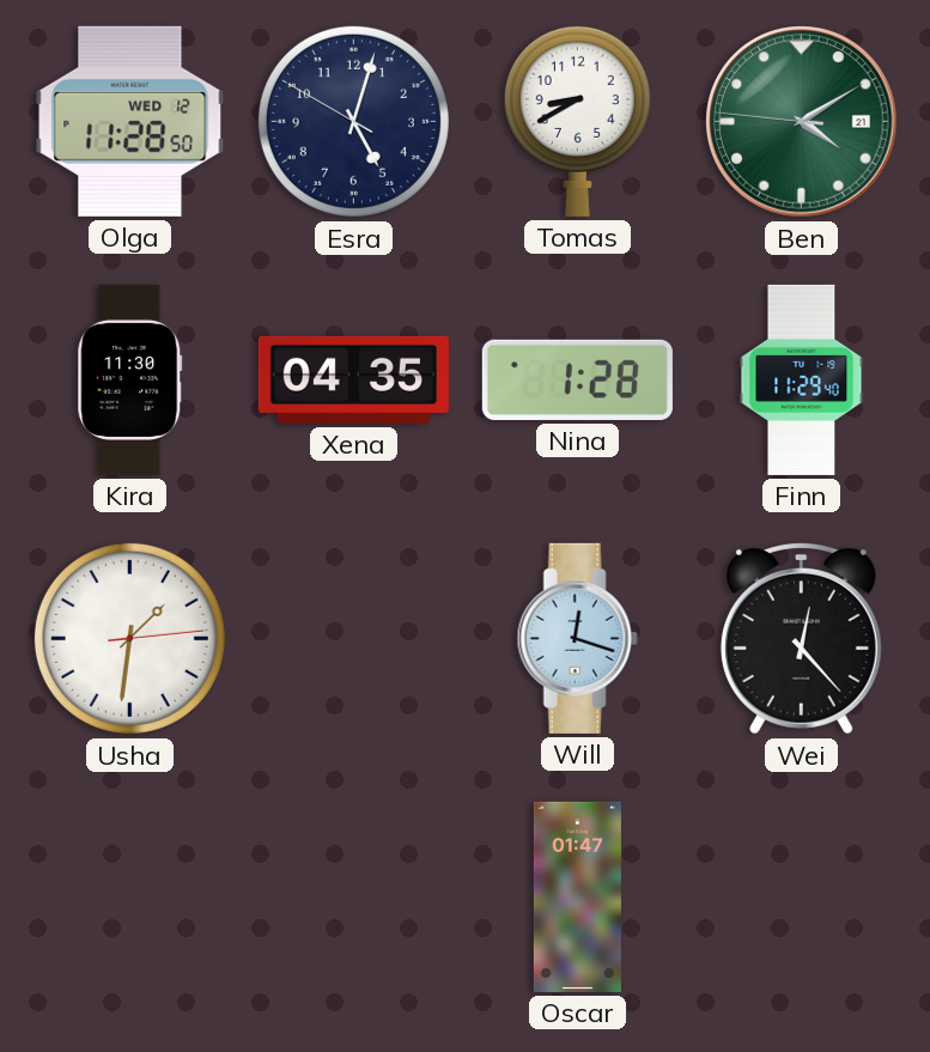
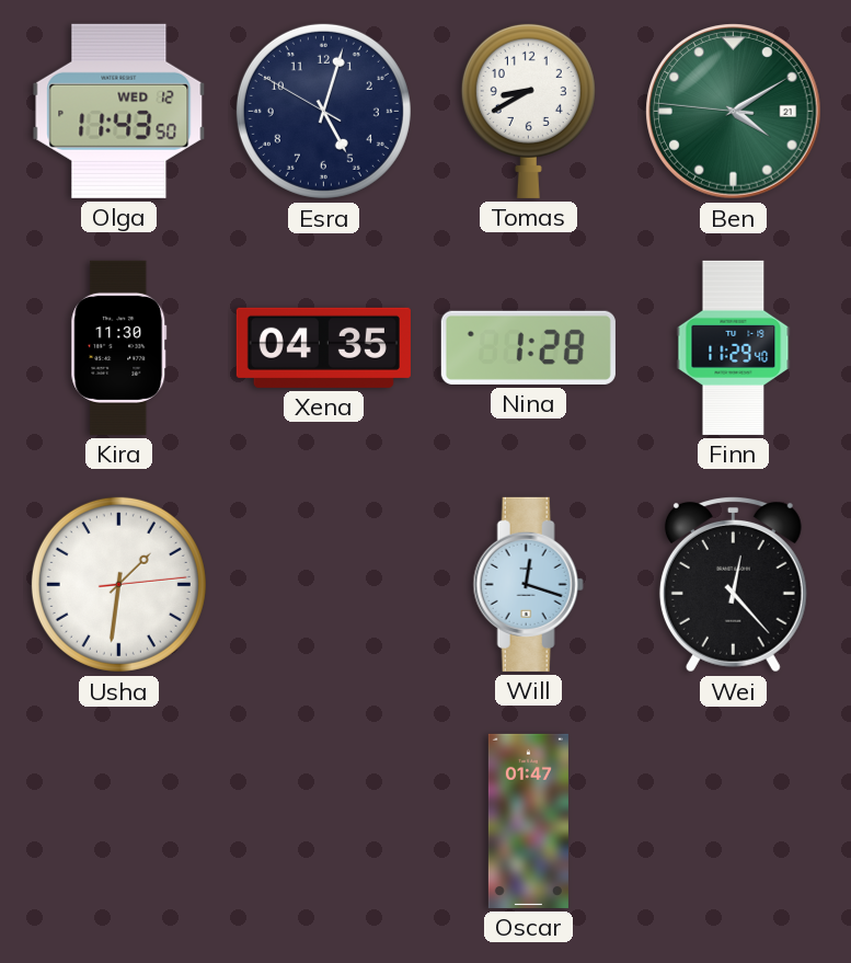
Olga: 11:28 -> 11:43 (119, 111)
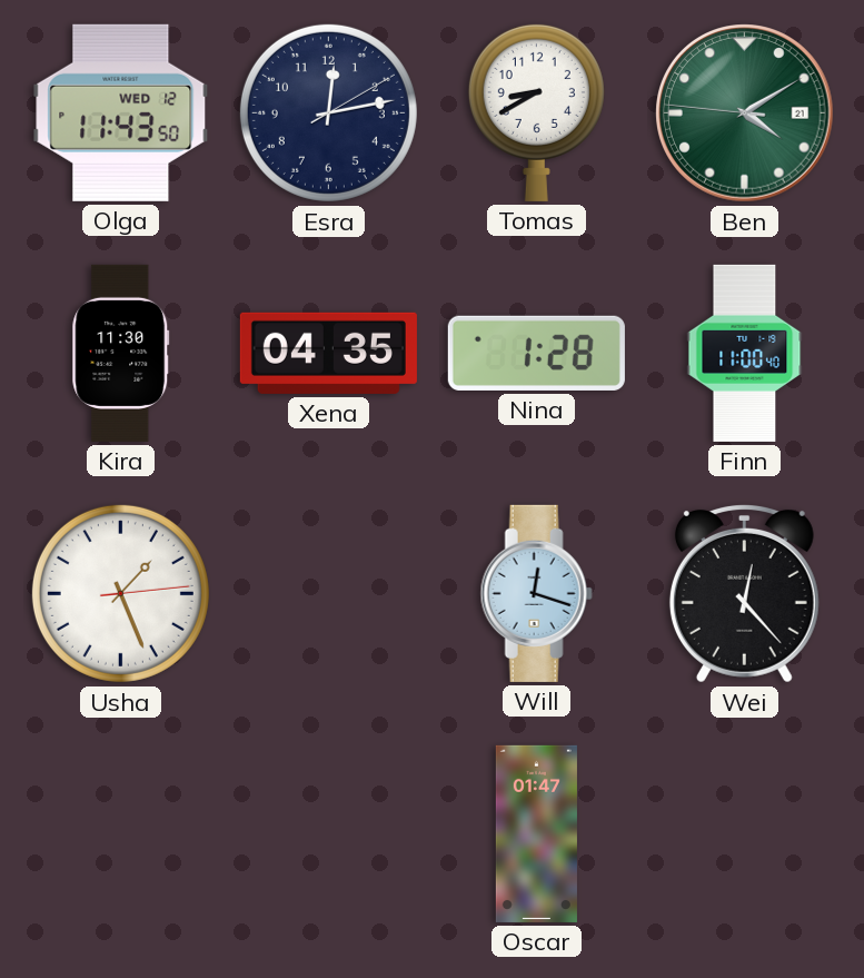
Esra: 5:02 -> 12:13 (328, 112)
Finn: 11:29 -> 11:00 (745, 353)
Usha: 1:31 -> 1:26 (120, 593)
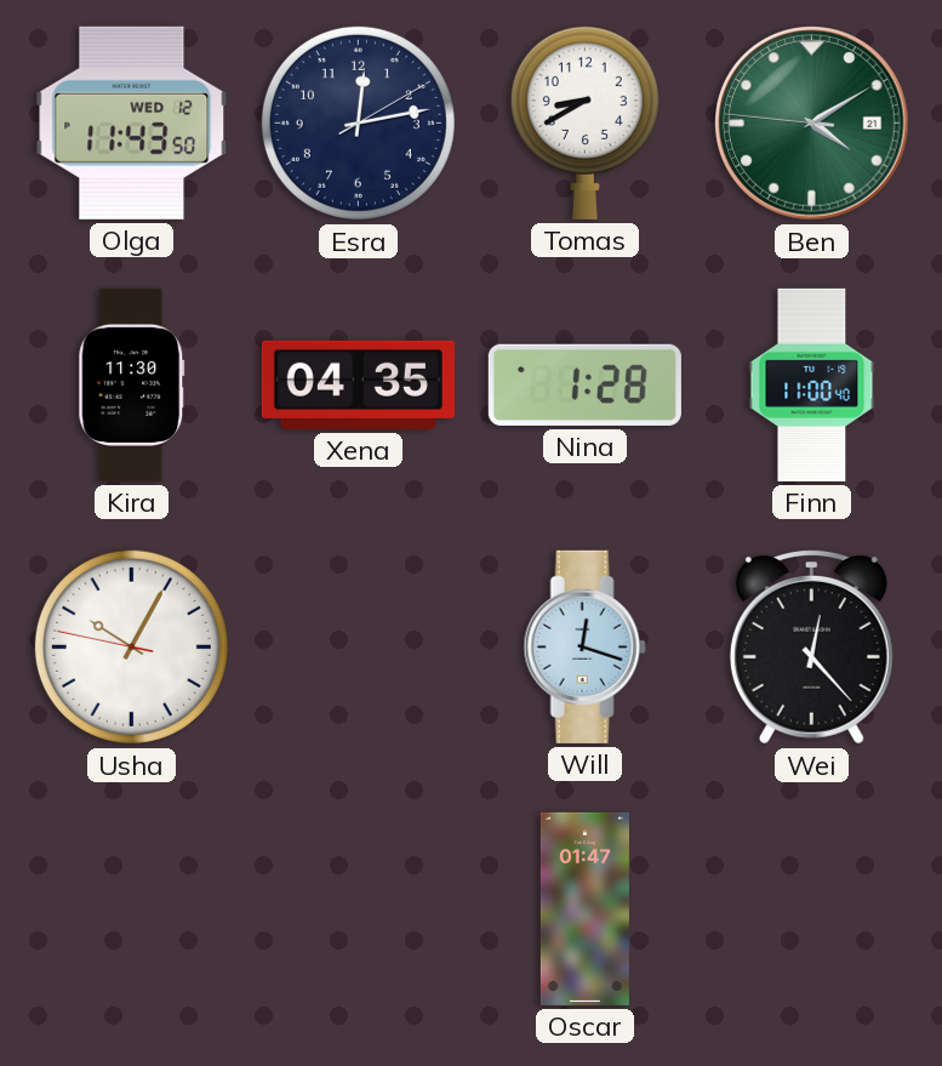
Usha: 1:26 -> 10:04 (131, 646)
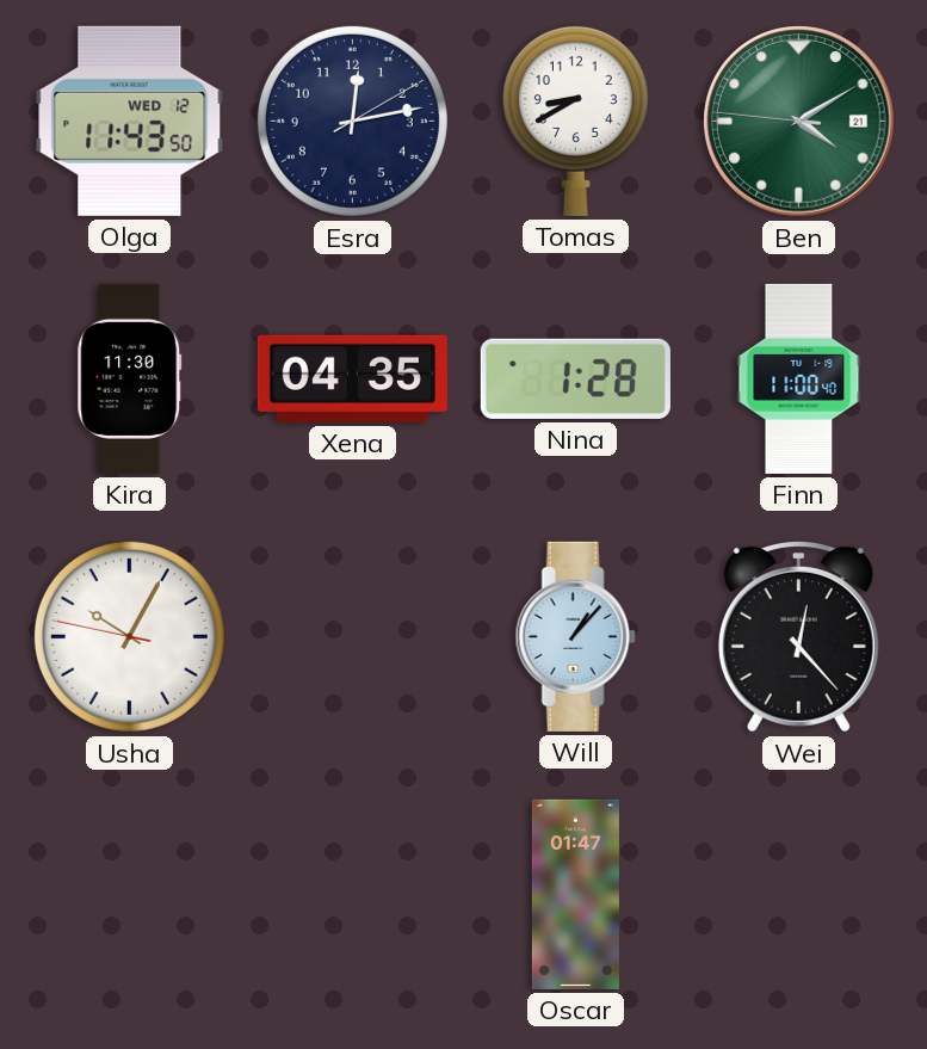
Will: 12:18 -> 1:07 (575, 636)
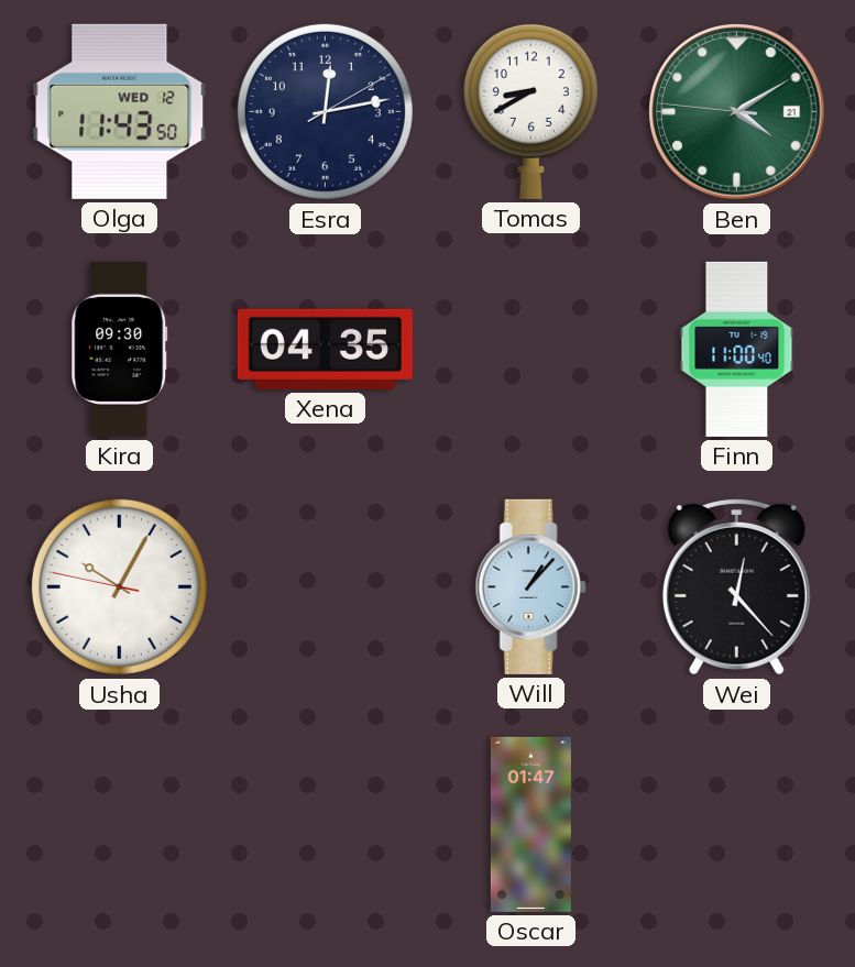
Kira: 11:30 -> 09:30 (120, 349)
Nina: 1:28 -> none (575, 378)
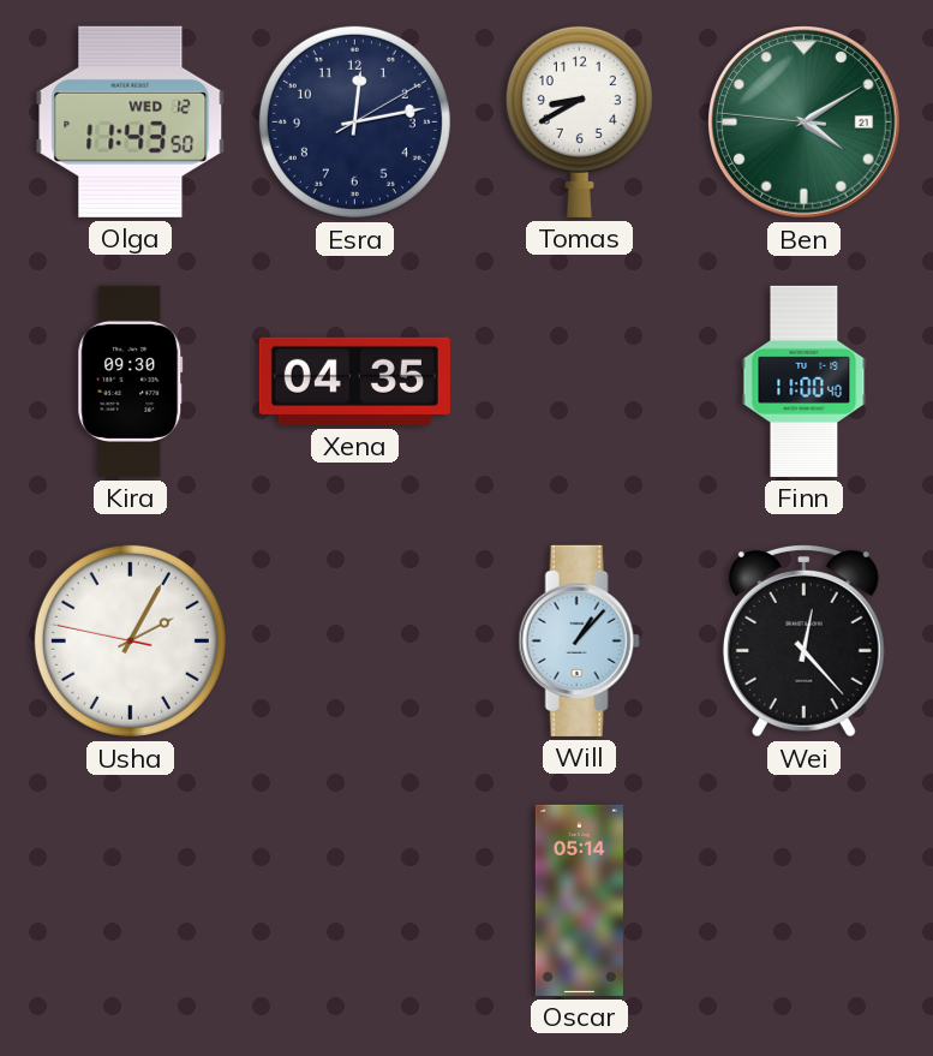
Usha: 10:04 -> 2:04 (130, 640)
Oscar: 01:47 -> 05:14 (579, 900)
